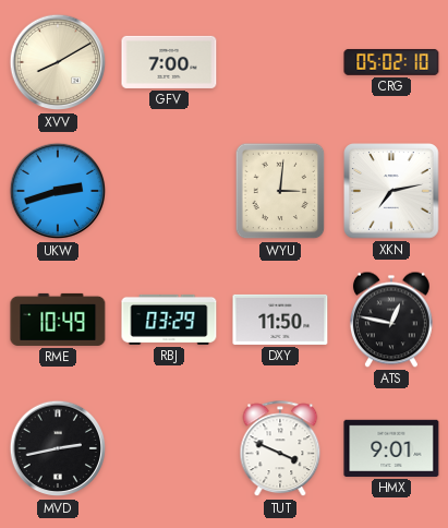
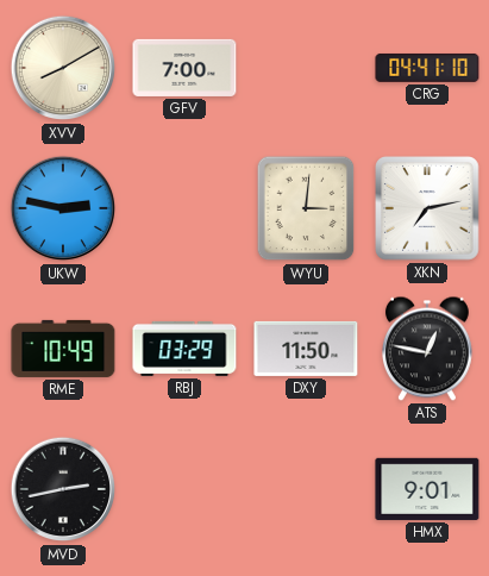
CRG: 05:02 -> 04:41 (427, 68)
UKW: 2:42 -> 2:47 (63, 208)
TUT: 3:49 -> none (280, 449)
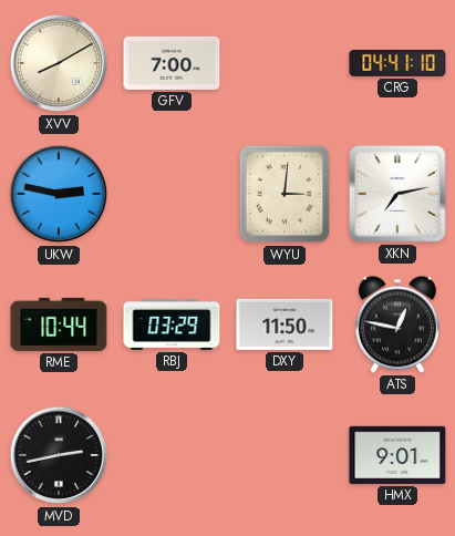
RME: 10:49 -> 10:44 (59, 324)
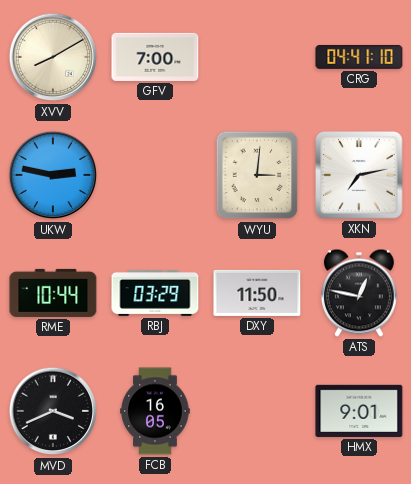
MVD: 2:43 -> 3:41 (53, 411)
FCB: none -> 16:05 (155, 411)
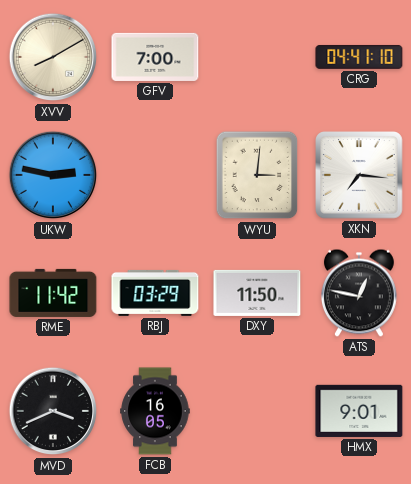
XKN: 7:13 -> 7:16 (360, 176)
RME: 10:44 -> 11:42 (53, 293)
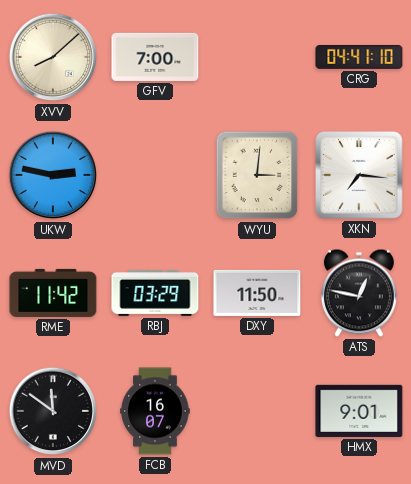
XVV: 8:10 -> 8:08 (53, 57)
MVD: 3:41 -> 11:51 (53, 411)
FCB: 16:05 -> 16:07 (155, 411)
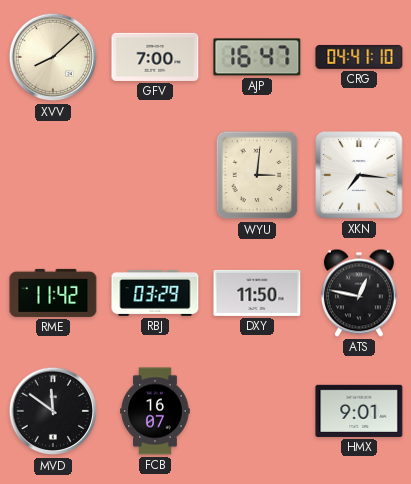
AJP: none -> 16:47 (257, 57)
UKW: 2:47 -> none (53, 175)
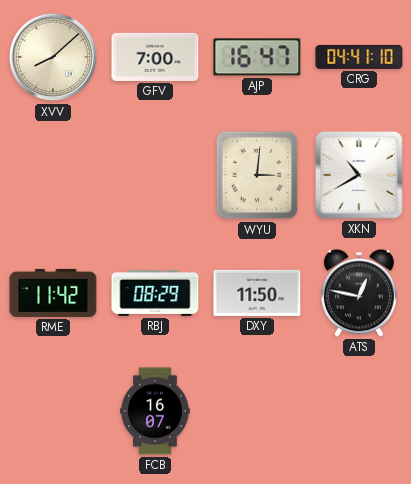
XKN: 7:16 -> 10:40 (360, 176)
RBJ: 03:29 -> 08:29 (155, 293)
MVD: 11:51 -> none (53, 411)
HMX: 9:01 -> none (359, 411)
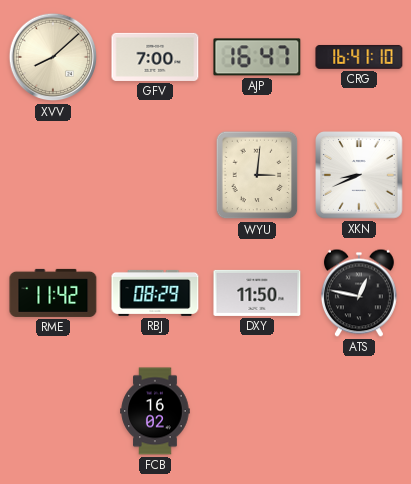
CRG: 04:41 -> 16:41 (359, 57)
XKN: 10:40 -> 8:41 (360, 176)
FCB: 16:07 -> 16:02 (155, 411)
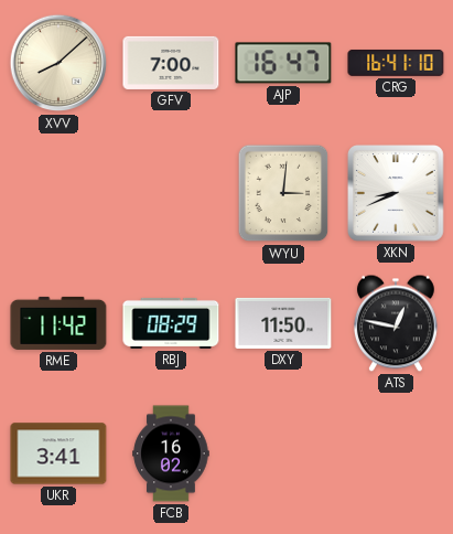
UKR: none -> 3:41 (58, 453)
